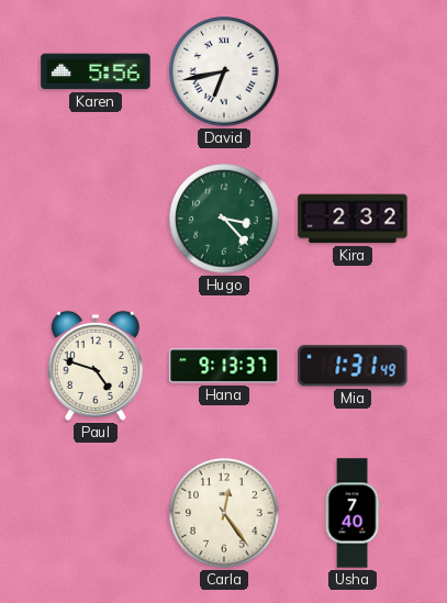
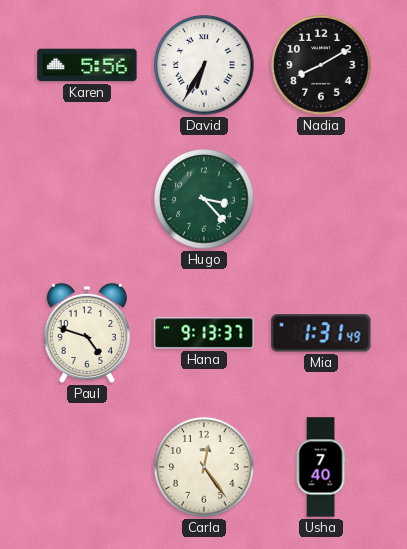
David: 6:43 -> 6:35 (204, 65)
Nadia: none -> 8:10 (321, 65)
Kira: 2:32 -> none (353, 219)
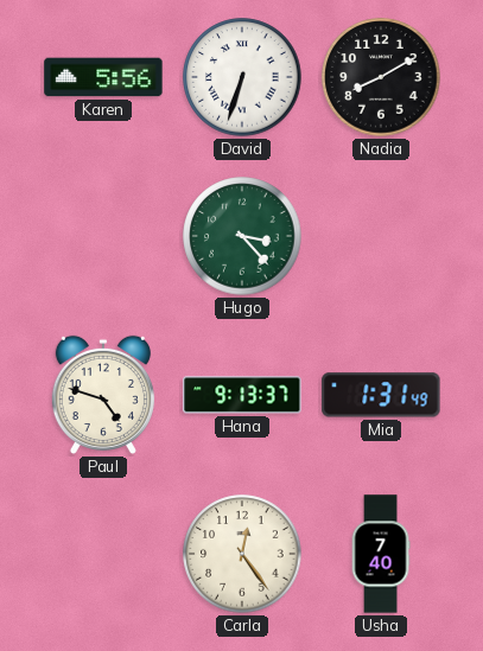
David: 6:35 -> 6:33 (242, 77)
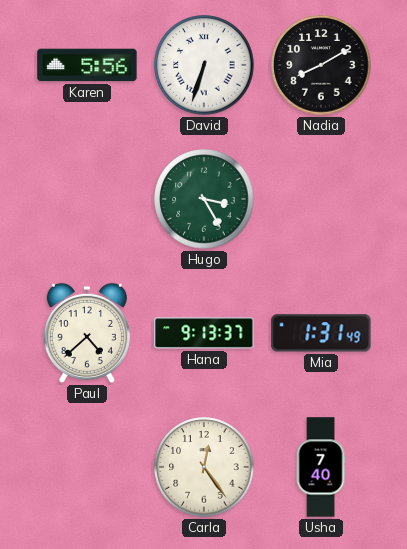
Hugo: 3:23 -> 3:25 (204, 199)
Paul: 4:48 -> 4:38 (87, 333)
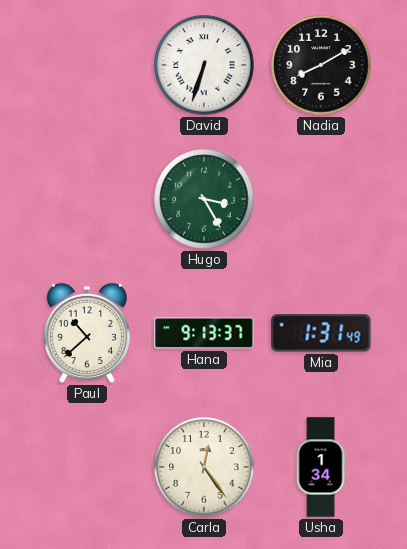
Karen: 5:56 -> none (87, 65)
Paul: 4:38 -> 10:38 (87, 333)
Usha: 7:40 -> 1:34 (321, 467)
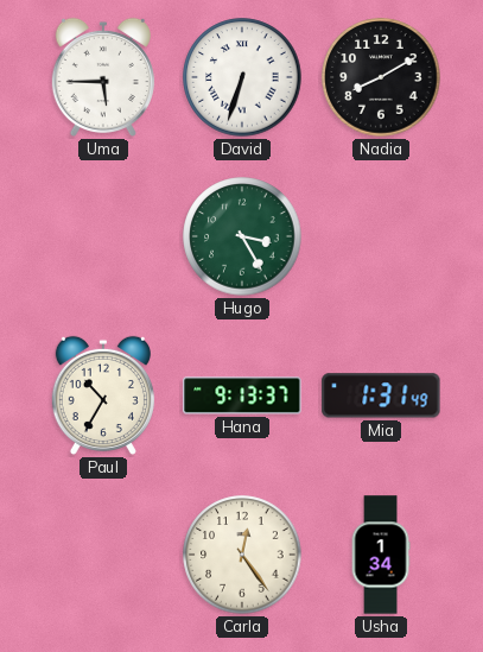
Uma: none -> 5:45 (103, 77)
Paul: 10:38 -> 10:35 (103, 395)
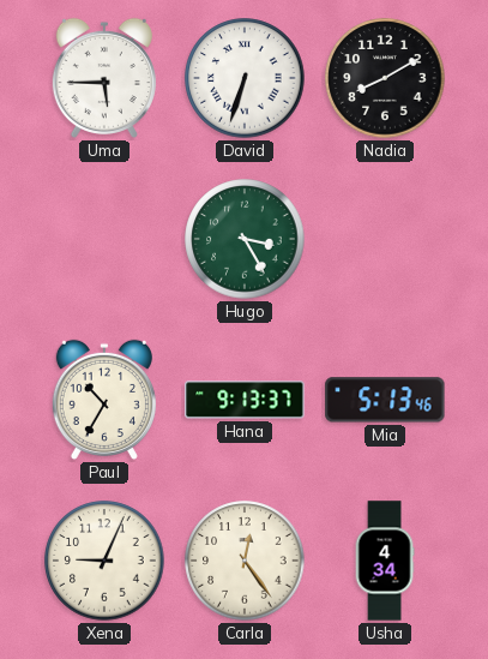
Mia: 1:31 -> 5:13 (385, 400)
Xena: none -> 9:04 (104, 561)
Usha: 1:34 -> 4:34 (385, 561)
